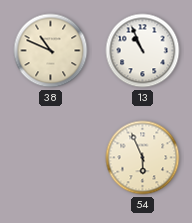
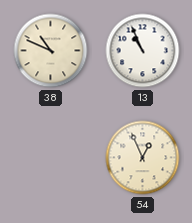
54: 5:56 -> 12:56 (143, 158)
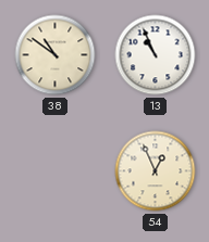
38: 10:49 -> 10:51 (56, 55)
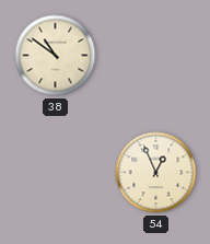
13: 10:56 -> none (156, 55)
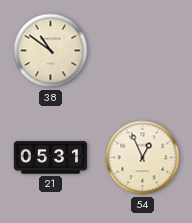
21: none -> 05:31 (51, 158)
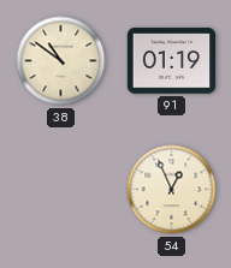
91: none -> 01:19 (172, 61)
21: 05:31 -> none (51, 158)
